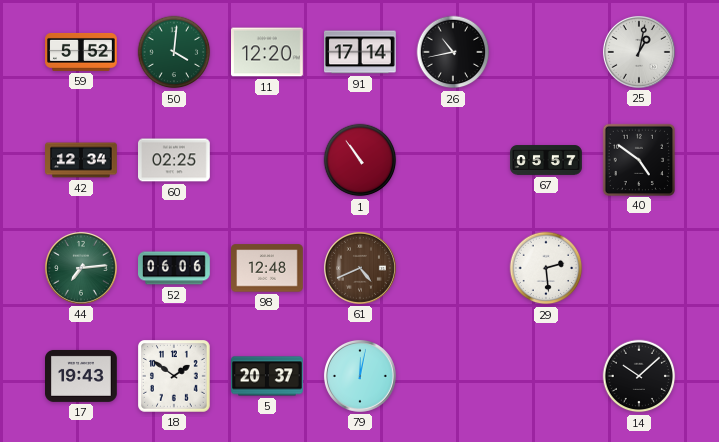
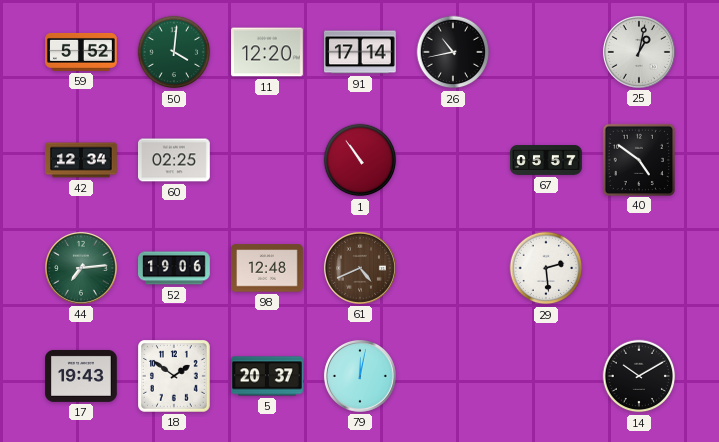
52: 06:06 -> 19:06 (175, 268)
14: 10:08 -> 10:10 (639, 376)
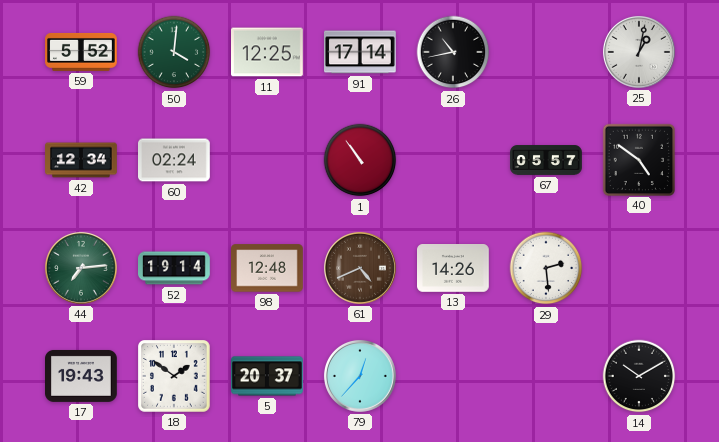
11: 12:20 -> 12:25 (268, 52)
60: 02:25 -> 02:24 (175, 160)
52: 19:06 -> 19:14 (175, 268)
13: none -> 14:26 (454, 269)
79: 12:02 -> 12:37 (360, 376)
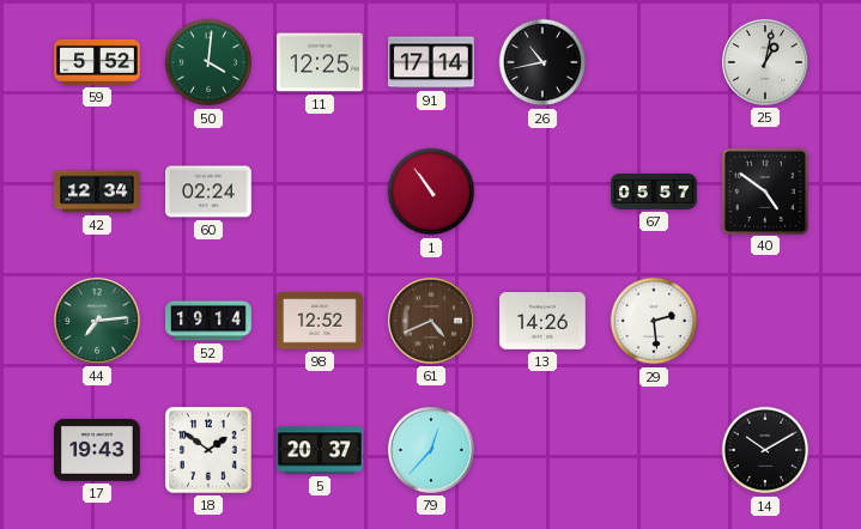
98: 12:48 -> 12:52 (321, 321)
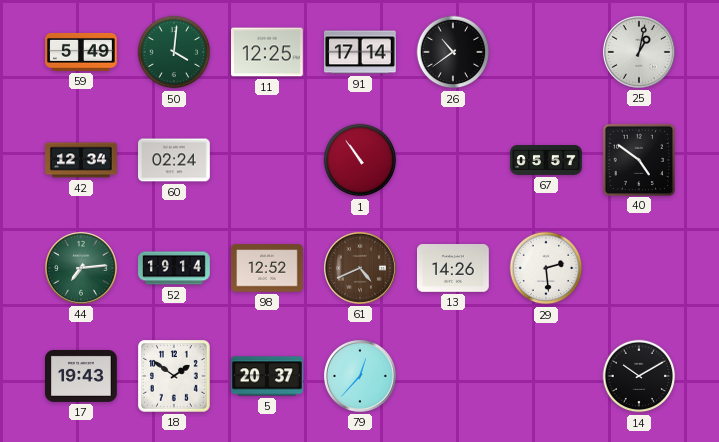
59: 5:52 -> 5:49 (81, 52)
26: 10:43 -> 10:39 (453, 52)
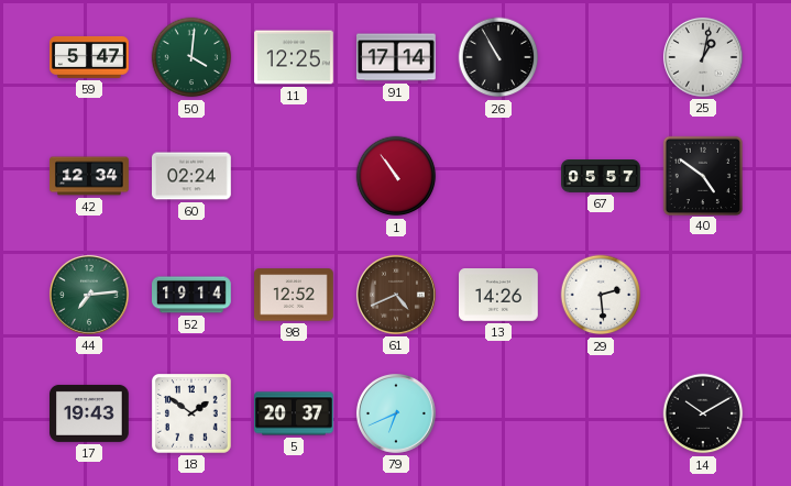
59: 5:49 -> 5:47 (89, 57)
26: 10:39 -> 10:55 (498, 57)
79: 12:37 -> 6:41 (396, 413)
